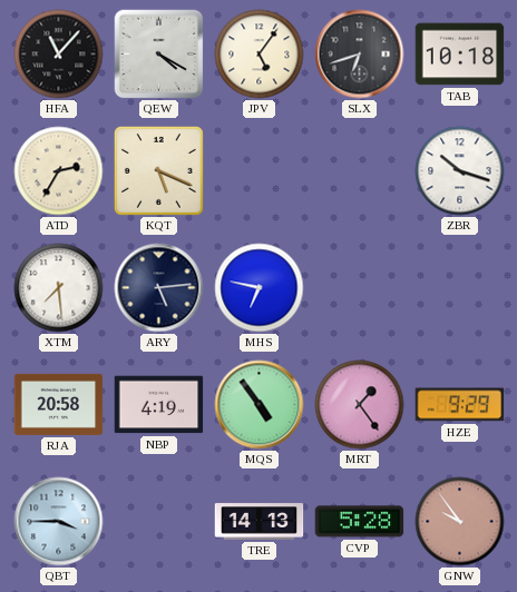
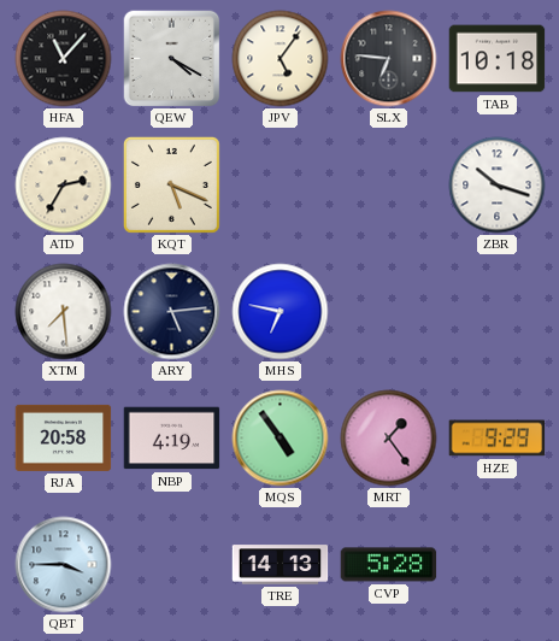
SLX: 6:42 -> 6:46 (389, 59)
GNW: 9:54 -> none (460, 522)
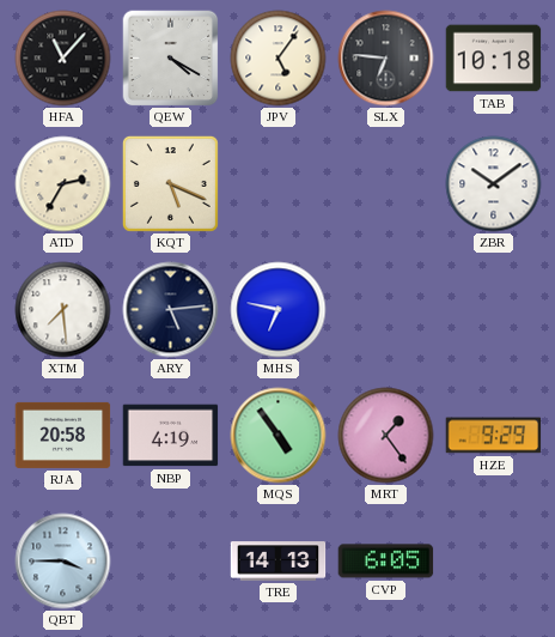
ZBR: 10:18 -> 10:09 (494, 184)
CVP: 5:28 -> 6:05 (386, 562)
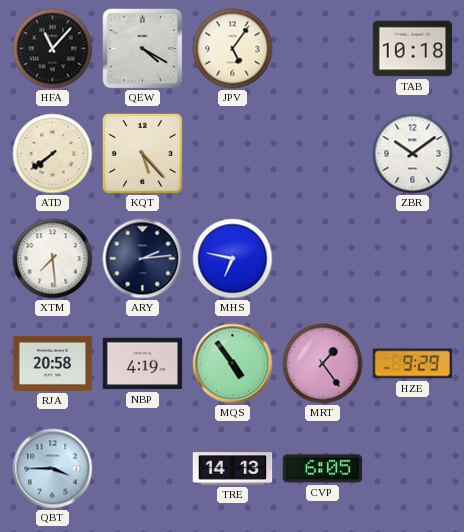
SLX: 6:46 -> none (386, 59)
ATD: 2:35 -> 7:39 (53, 154)
KQT: 5:19 -> 5:23 (142, 153)
ARY: 5:14 -> 2:14 (143, 259)
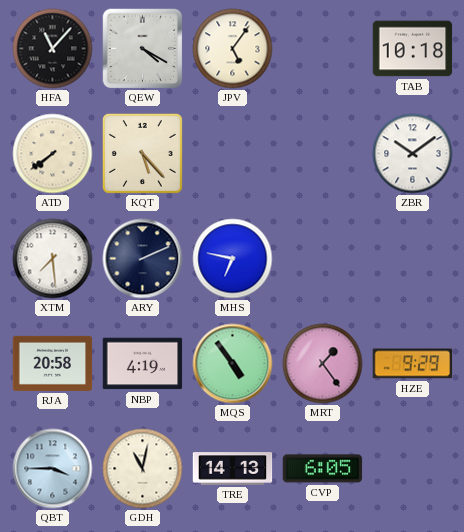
ARY: 2:14 -> 2:11 (143, 259)
GDH: none -> 11:02 (143, 469)
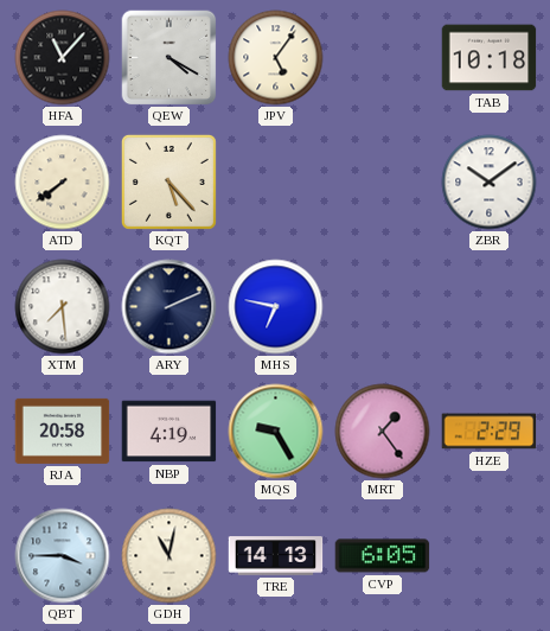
MQS: 4:54 -> 9:25 (276, 432)
HZE: 9:29 -> 2:29 (490, 432)
